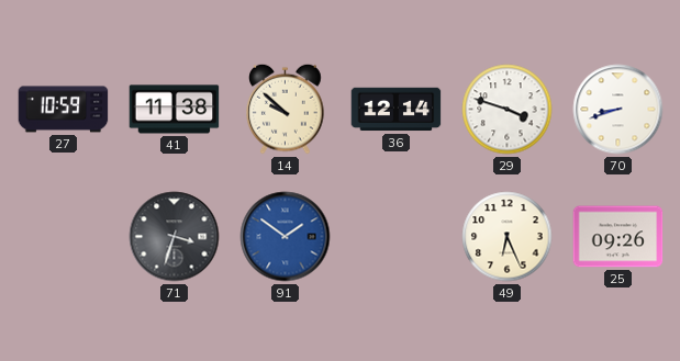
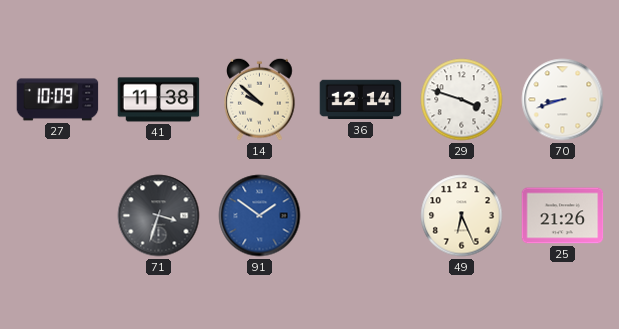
27: 10:59 -> 10:09 (58, 100)
25: 09:26 -> 21:26 (563, 216)
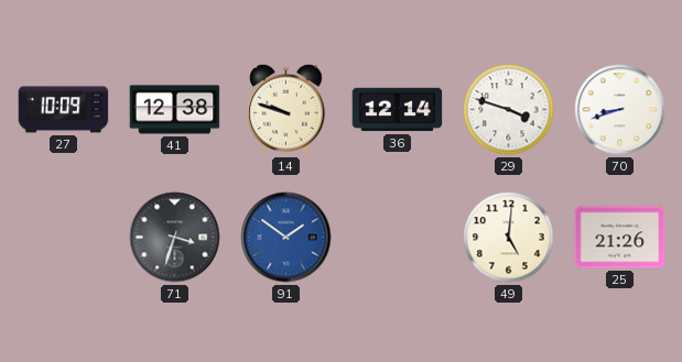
41: 11:38 -> 12:38 (175, 110)
14: 9:52 -> 9:48 (286, 109)
49: 6:26 -> 5:01 (509, 238)
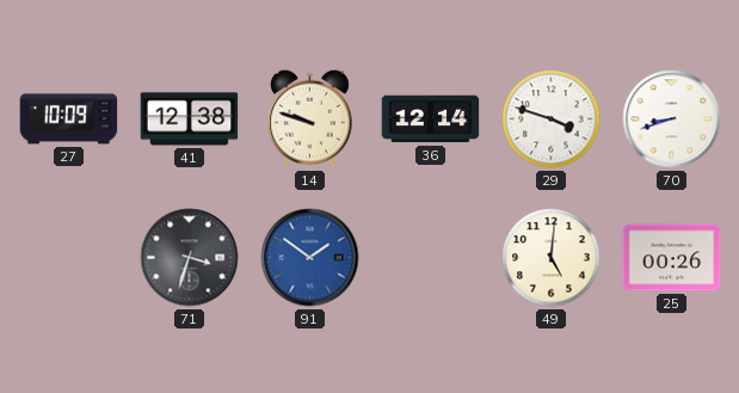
25: 21:26 -> 00:26 (672, 258)
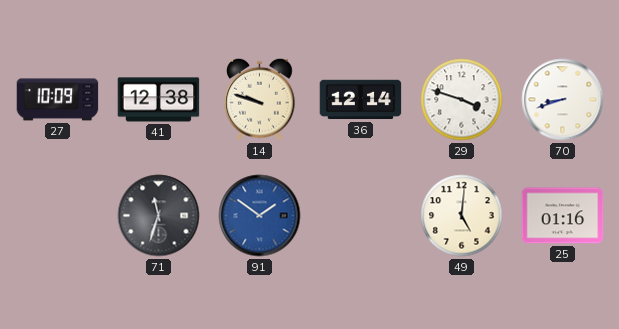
71: 3:33 -> 11:33 (159, 216)
25: 00:26 -> 01:16 (563, 216)
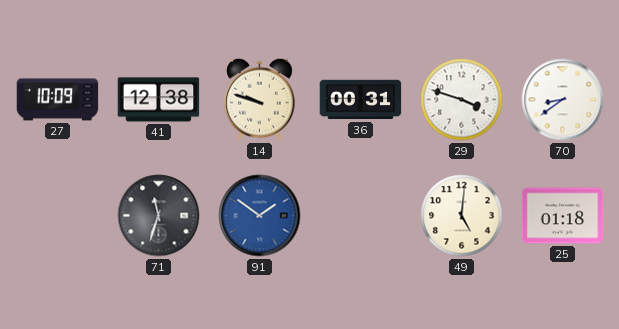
36: 12:14 -> 00:31 (361, 100)
70: 8:42 -> 8:39 (563, 100)
25: 01:16 -> 01:18 (563, 216)
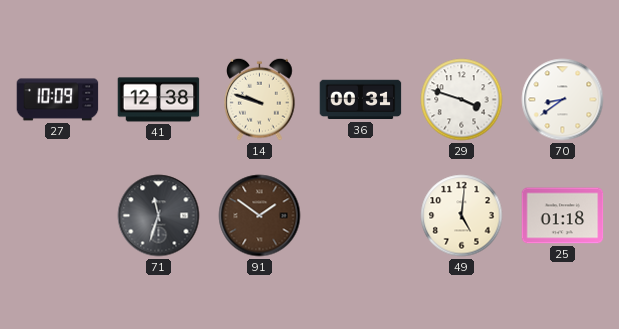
91 dial: blue -> brown (260, 216)
